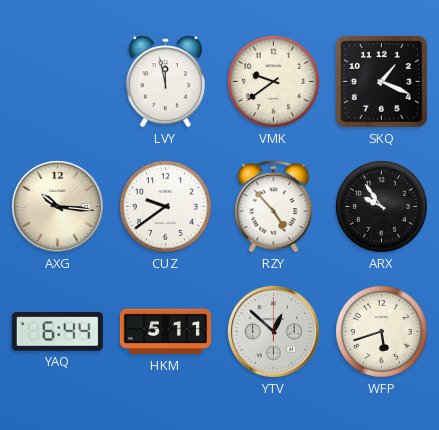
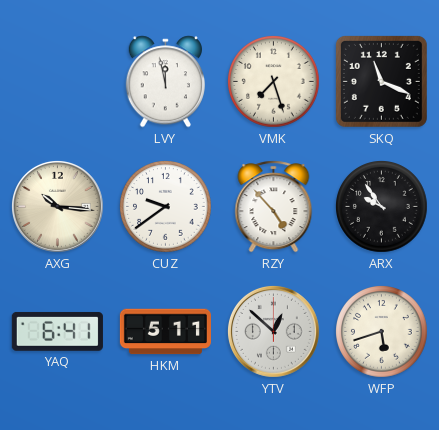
VMK: 9:39 -> 7:27 (274, 82)
SKQ: 1:19 -> 11:19 (381, 81)
YAQ: 6:44 -> 6:41 (57, 331)
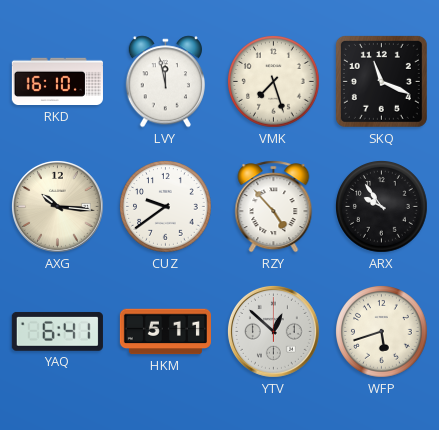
RKD: none -> 16:10 (57, 82)
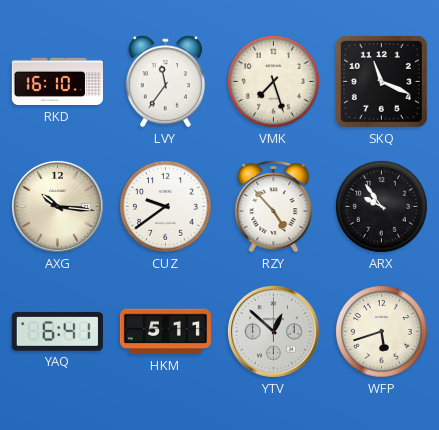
LVY: 11:58 -> 11:36 (165, 82)
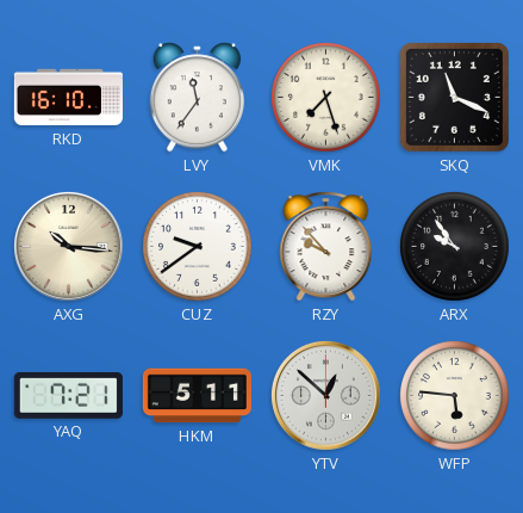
RZY: 4:53 -> 9:53 (326, 247)
YAQ: 6:41 -> 7:21 (68, 395)
WFP: 5:42 -> 5:46 (455, 396)
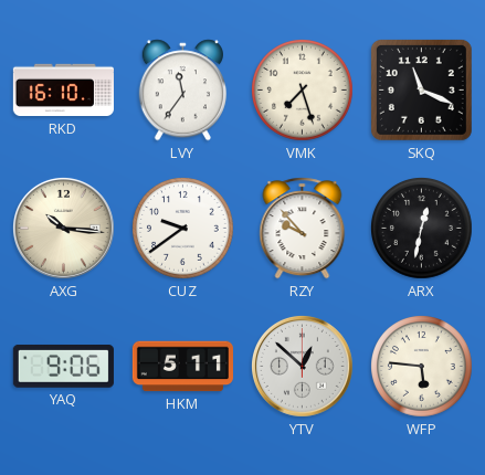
ARX: 9:54 -> 12:32 (422, 229)
YAQ: 7:21 -> 9:06 (63, 366)
